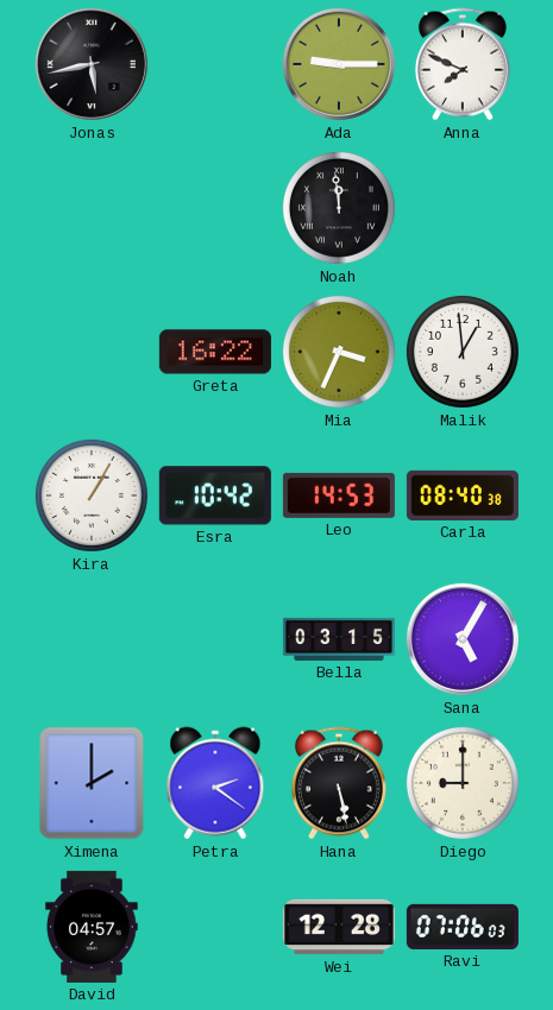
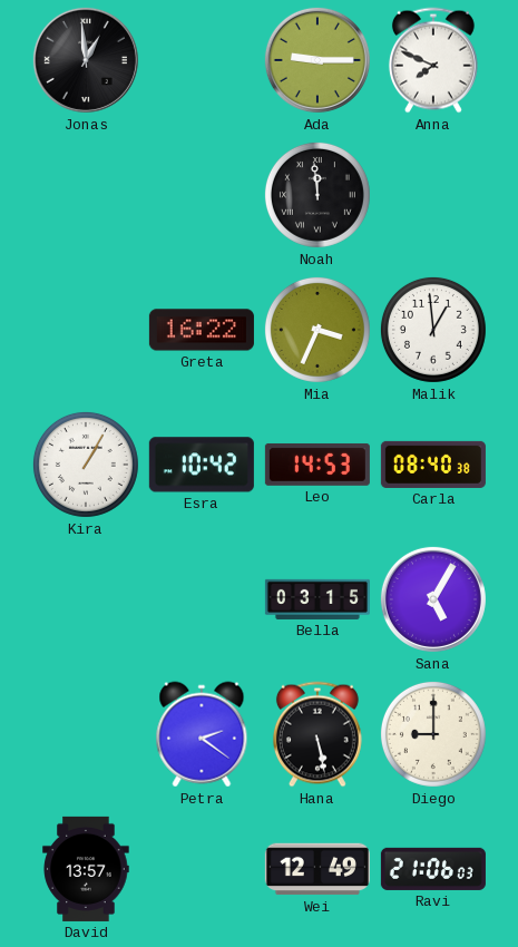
Jonas: 5:43 -> 12:59 (86, 60)
Ximena: 2:00 -> none (92, 783)
David: 04:57 -> 13:57 (86, 869)
Wei: 12:28 -> 12:49 (317, 869)
Ravi: 07:06 -> 21:06 (433, 869)
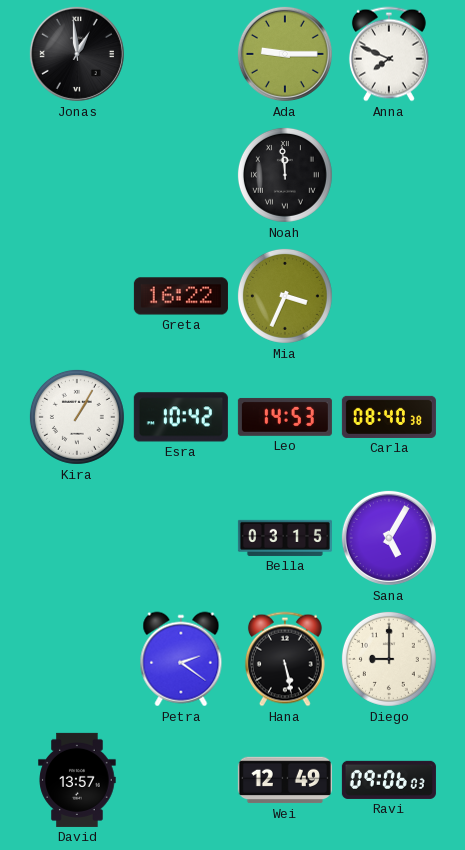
Malik: 12:59 -> none (433, 330)
Ravi: 21:06 -> 09:06 (389, 780)
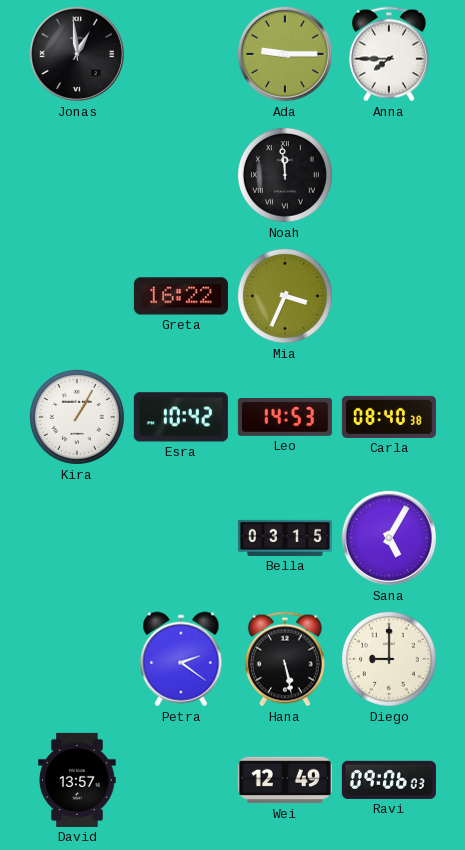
Anna: 7:49 -> 7:45 (389, 54)
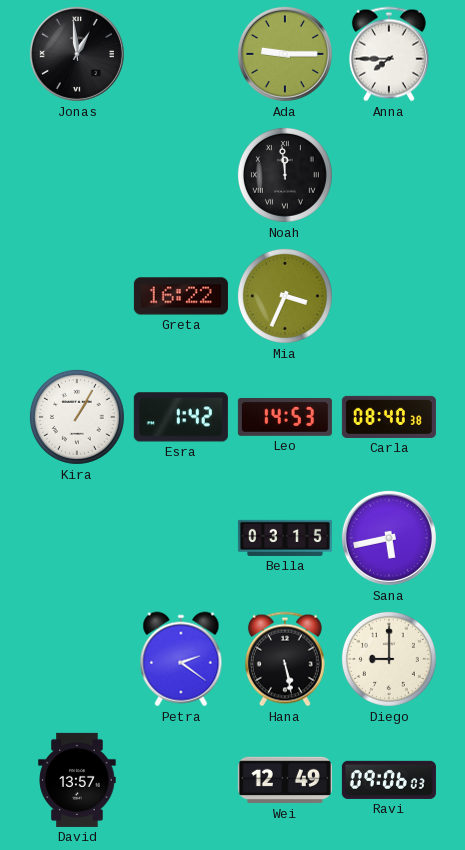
Esra: 10:42 -> 1:42 (181, 417)
Sana: 5:05 -> 5:43 (389, 538)
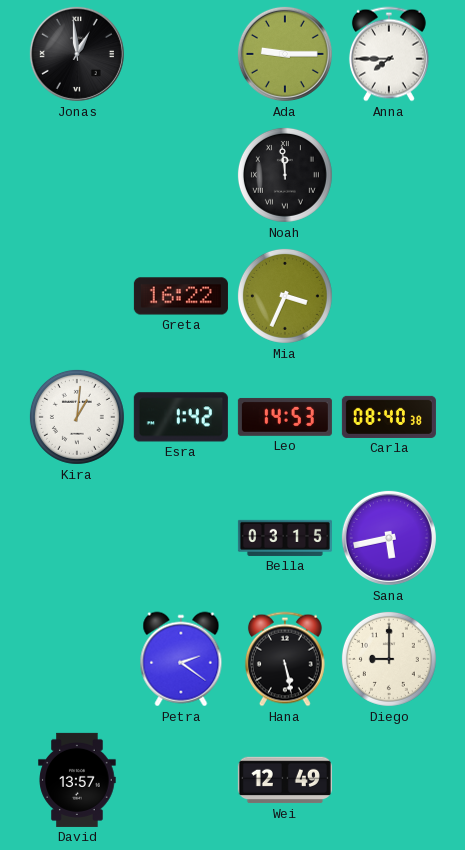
Kira: 1:05 -> 1:01 (77, 417)
Ravi: 09:06 -> none (389, 780)
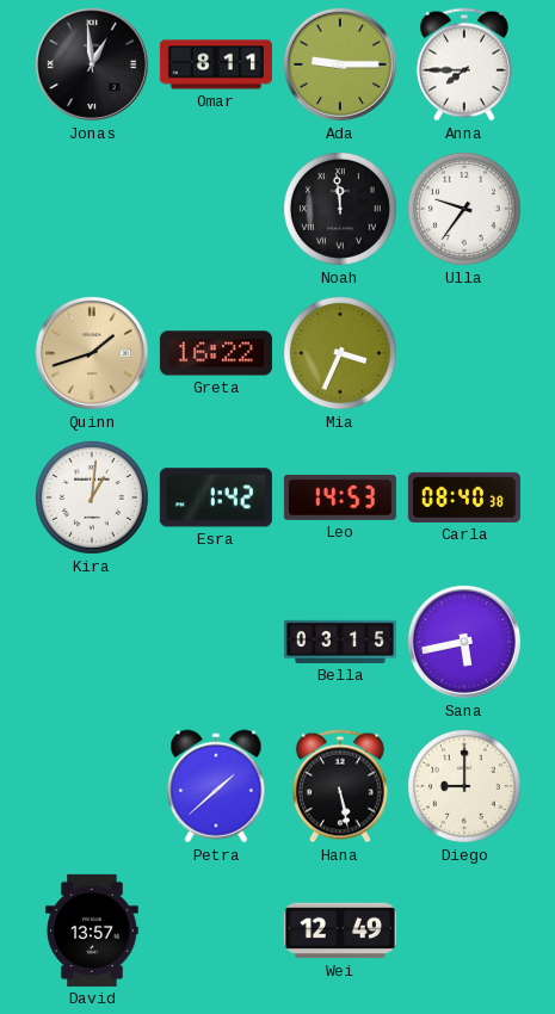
Omar: none -> 8:11 (216, 64)
Ulla: none -> 9:36 (464, 209)
Quinn: none -> 1:42 (92, 353)
Petra: 2:21 -> 1:38 (216, 786)
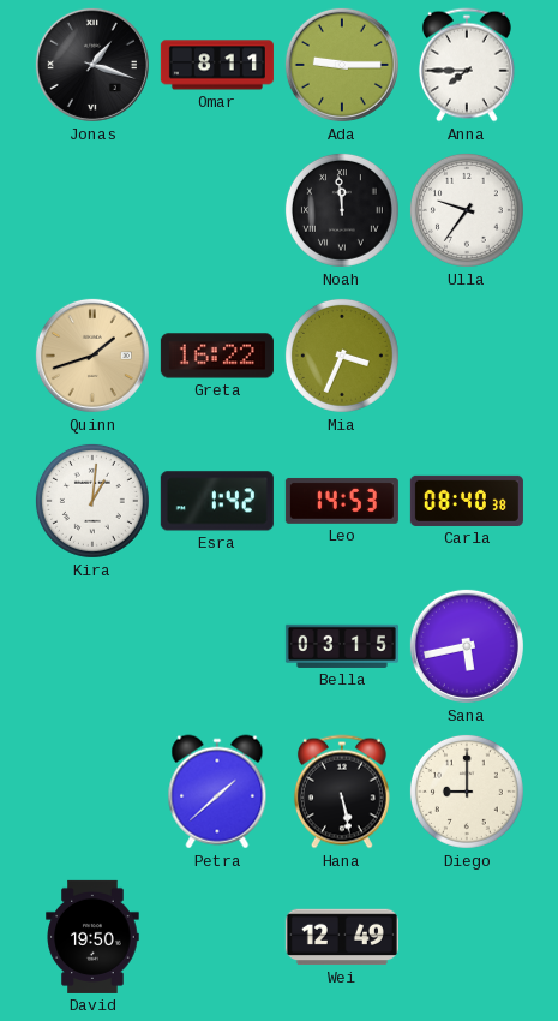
Jonas: 12:59 -> 1:18 (92, 65)
David: 13:57 -> 19:50 (92, 937)
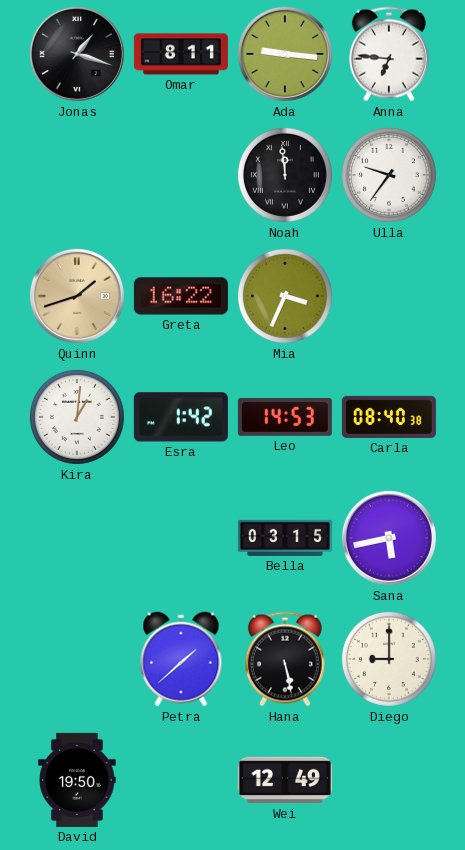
Ada: 9:15 -> 9:16 (285, 54)
Anna: 7:45 -> 6:46 (389, 54)
